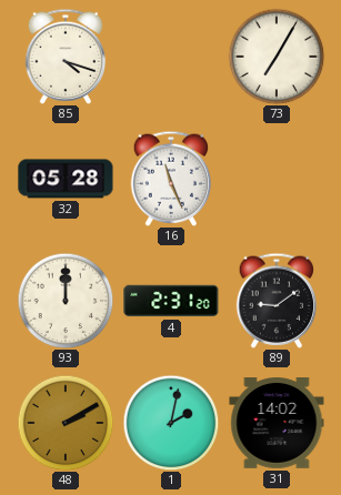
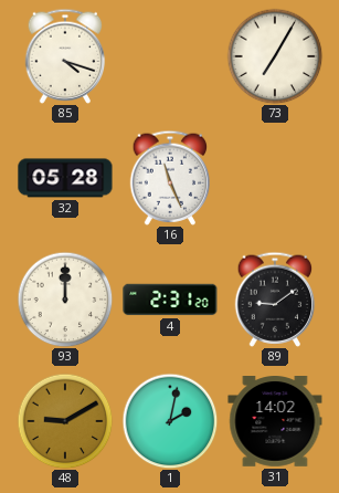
48: 2:10 -> 9:10 (65, 421)
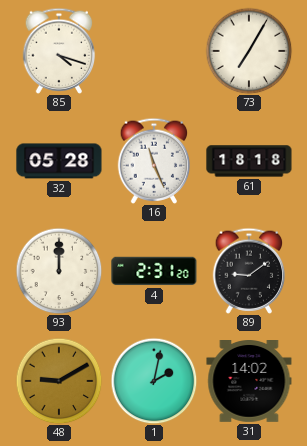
61: none -> 18:18 (249, 161)
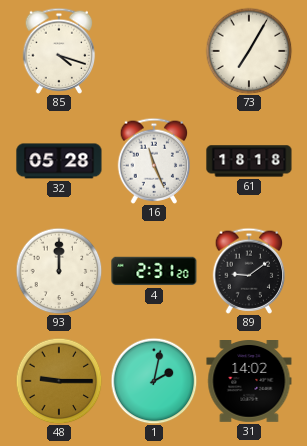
48: 9:10 -> 9:15 (59, 381)
